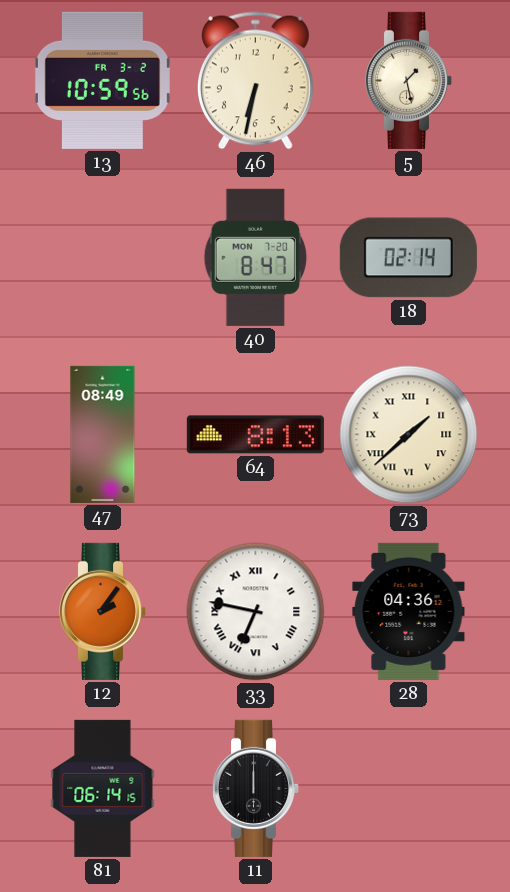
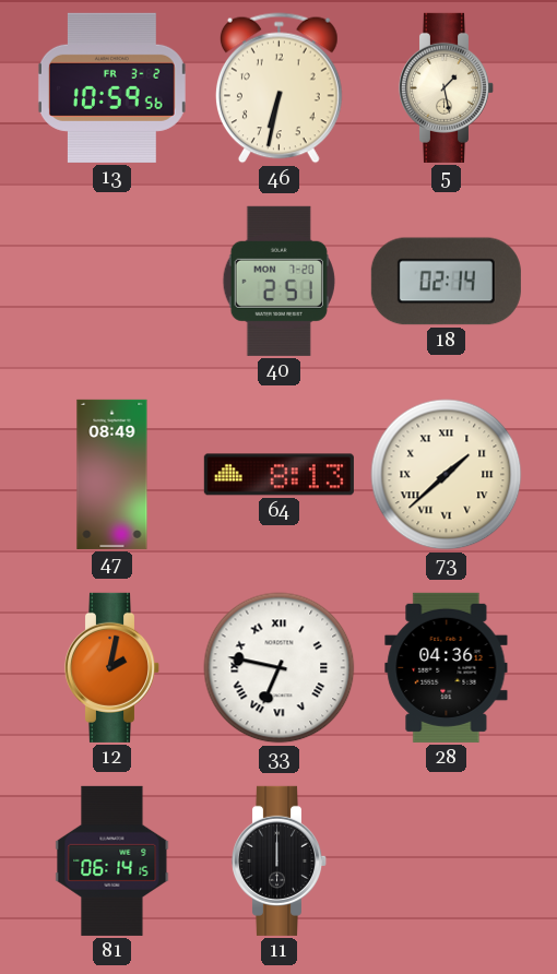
40: 8:47 -> 2:51 (278, 281)
12: 2:06 -> 2:02 (112, 667)
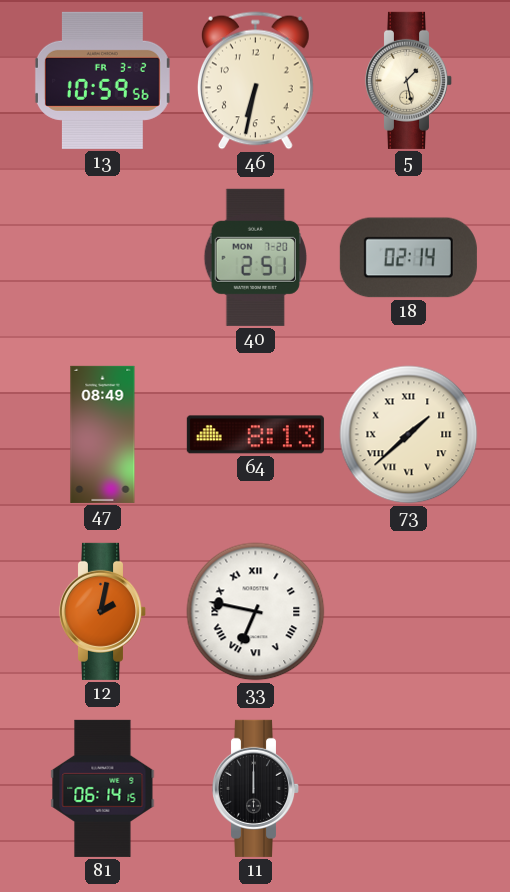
28: 04:36 -> none (447, 667)
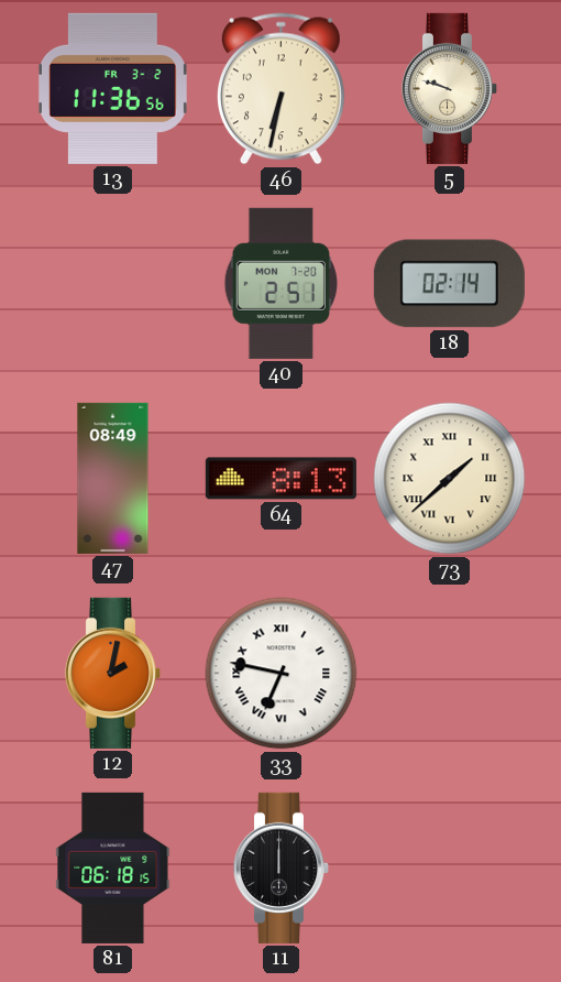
13: 10:59 -> 11:36 (112, 88)
5: 1:28 -> 9:48 (450, 88)
81: 06:14 -> 06:18 (113, 868)
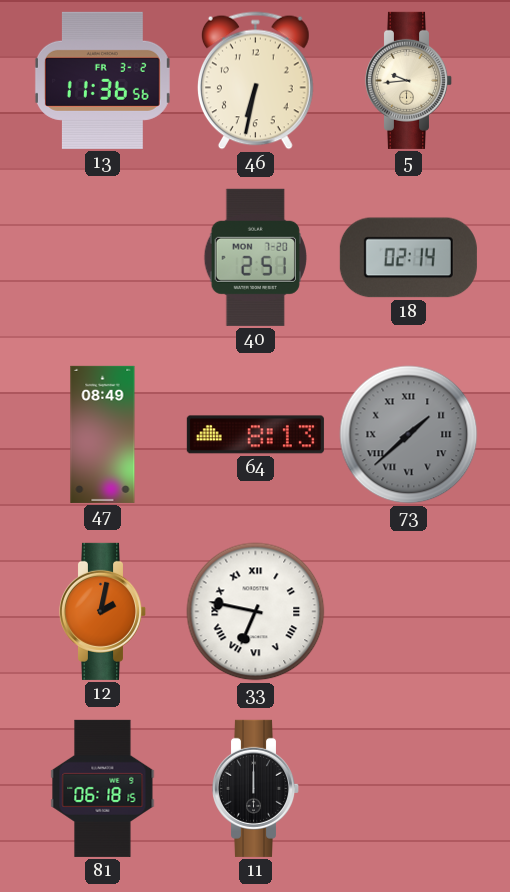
5: 9:48 -> 9:44 (409, 80)
73 dial: cream -> grey (409, 435)
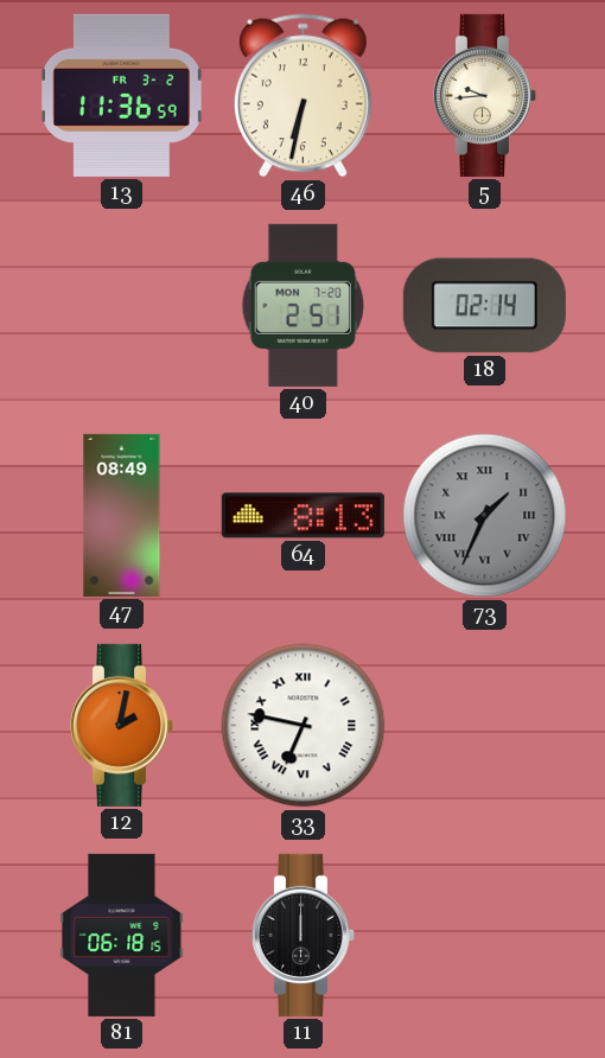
13: 11:36:56 -> 11:36:59 (121, 95)
73: 1:38 -> 1:34 (485, 516)
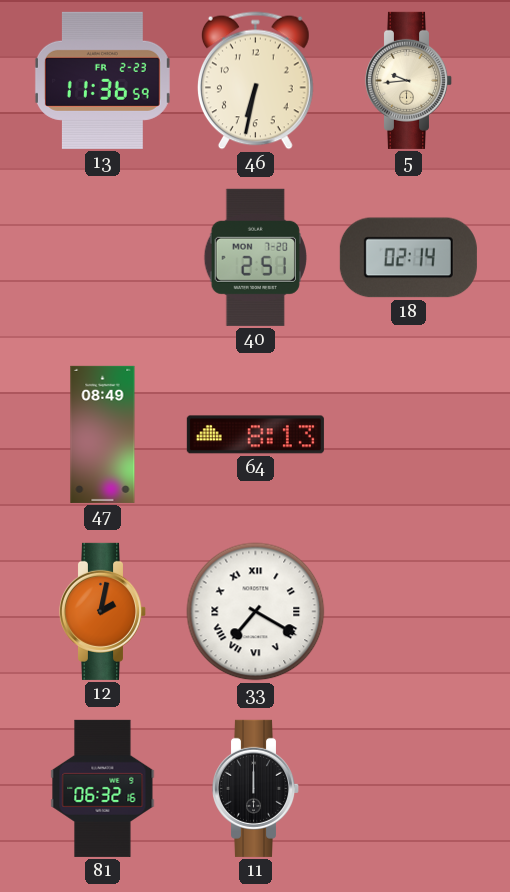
13 date: FR 3-2 -> FR 2-23 (102, 80)
73: 1:34 -> none (485, 516)
33: 6:47 -> 7:20 (256, 612)
81: 06:18 -> 06:32 (103, 788)
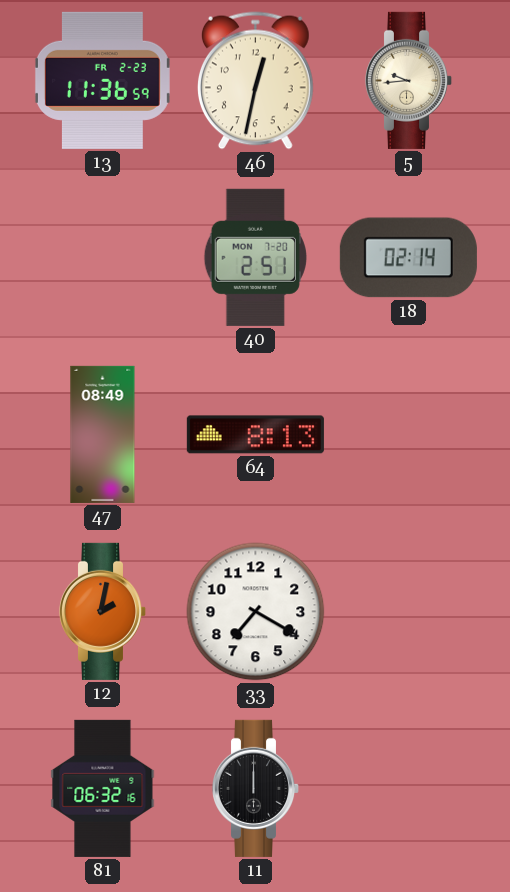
46: 6:32 -> 12:32 (255, 81)
33 numerals: Roman -> Arabic (256, 612)
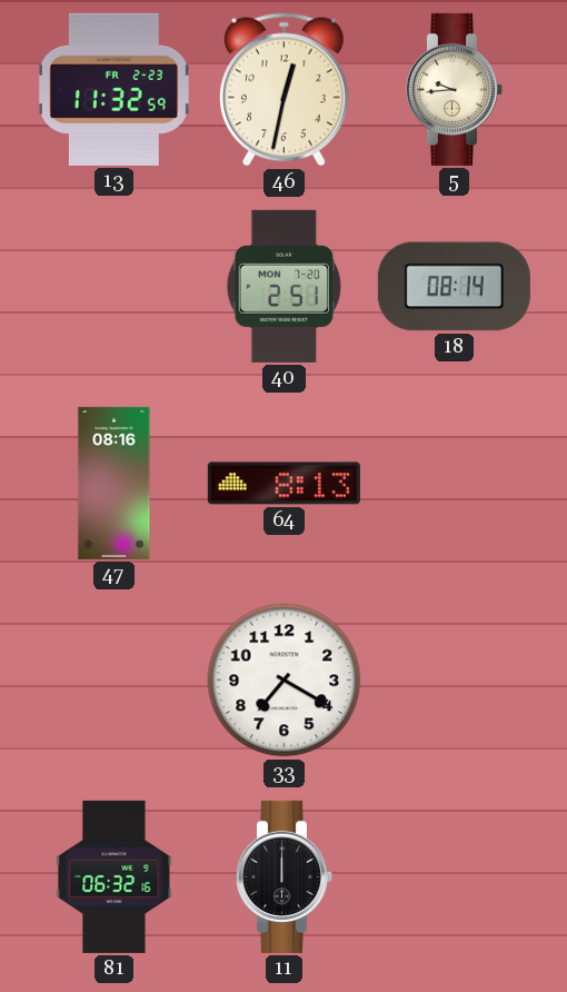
13: 11:36 -> 11:32 (113, 89)
18: 02:14 -> 08:14 (454, 287)
47: 08:49 -> 08:16 (115, 483)
12: 2:02 -> none (103, 611)
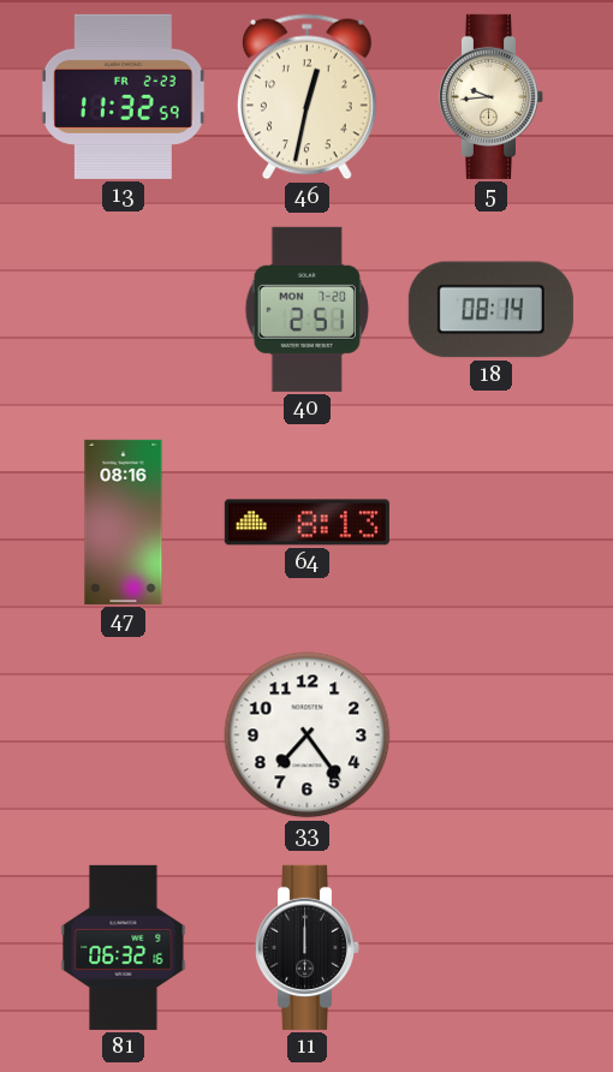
33: 7:20 -> 7:24 (308, 735)
